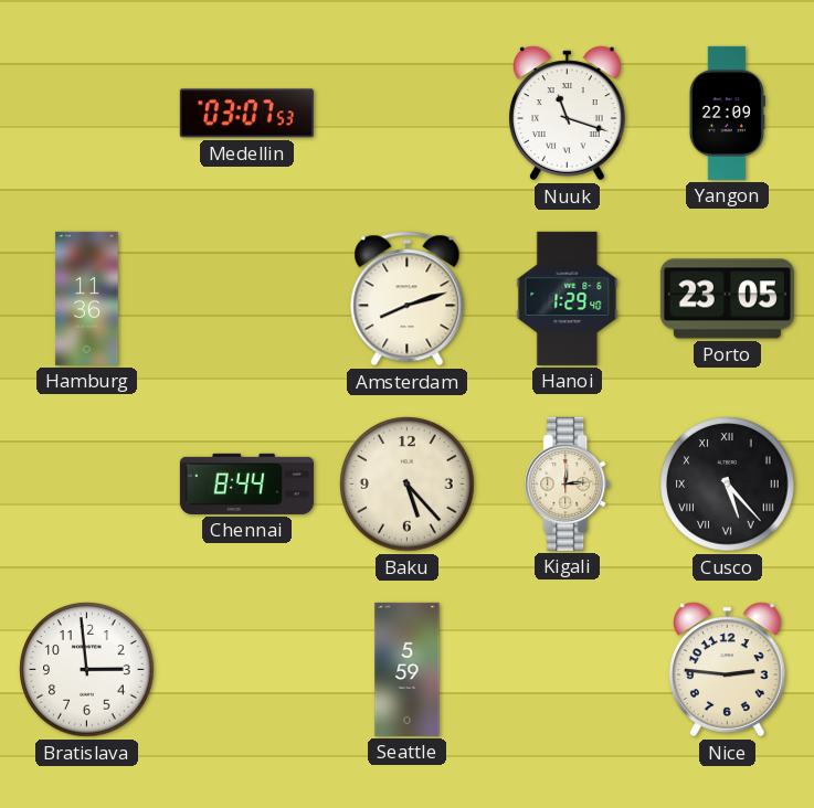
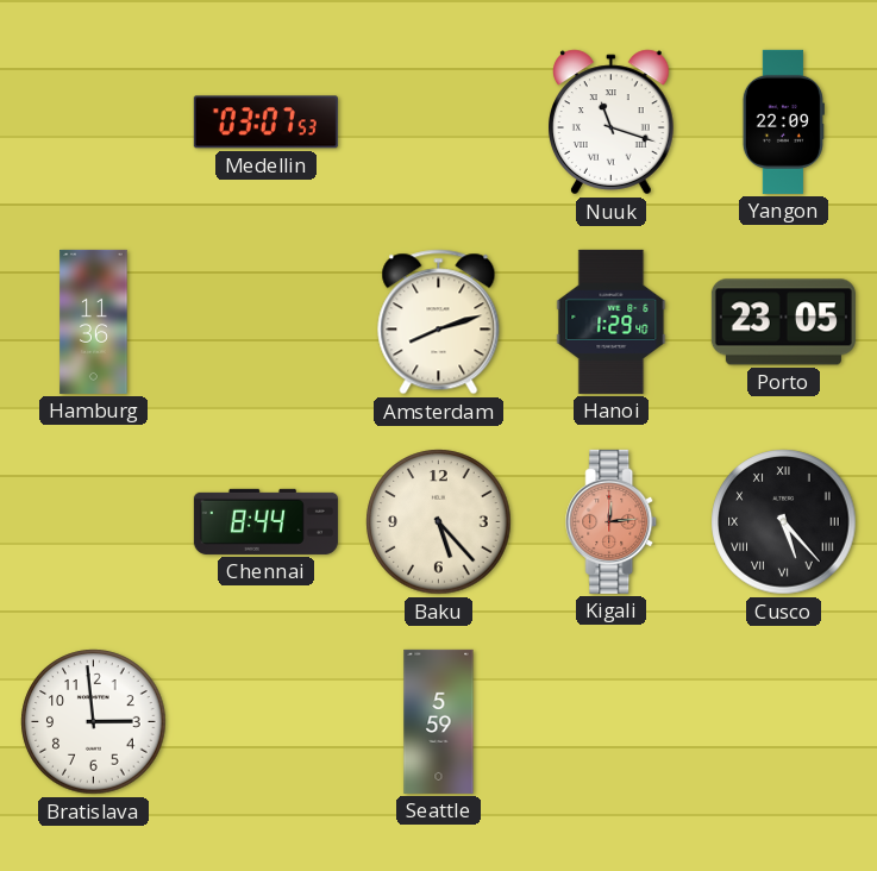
Kigali dial: cream -> salmon (612, 521)
Nice: 2:46 -> none (728, 670)
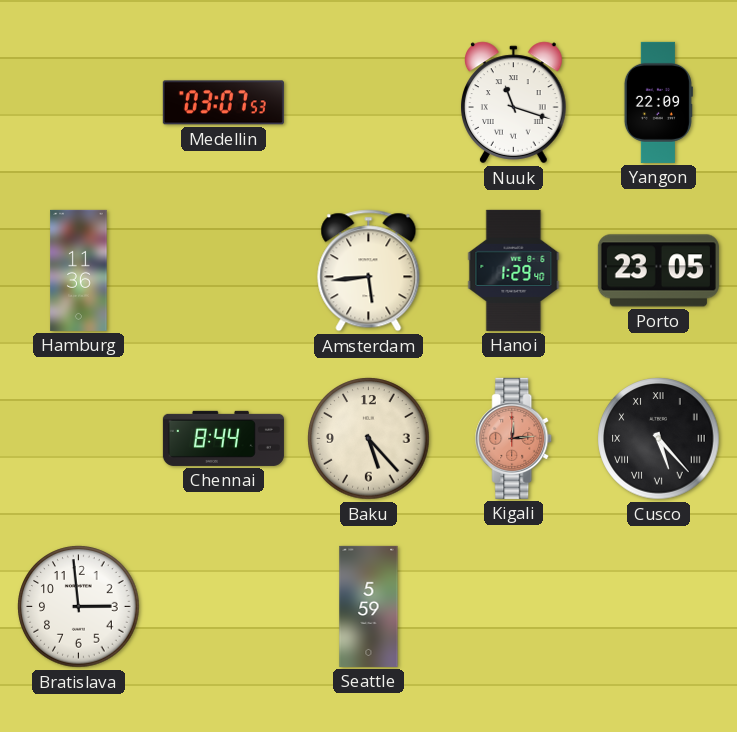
Amsterdam: 8:12 -> 5:44 (369, 271)
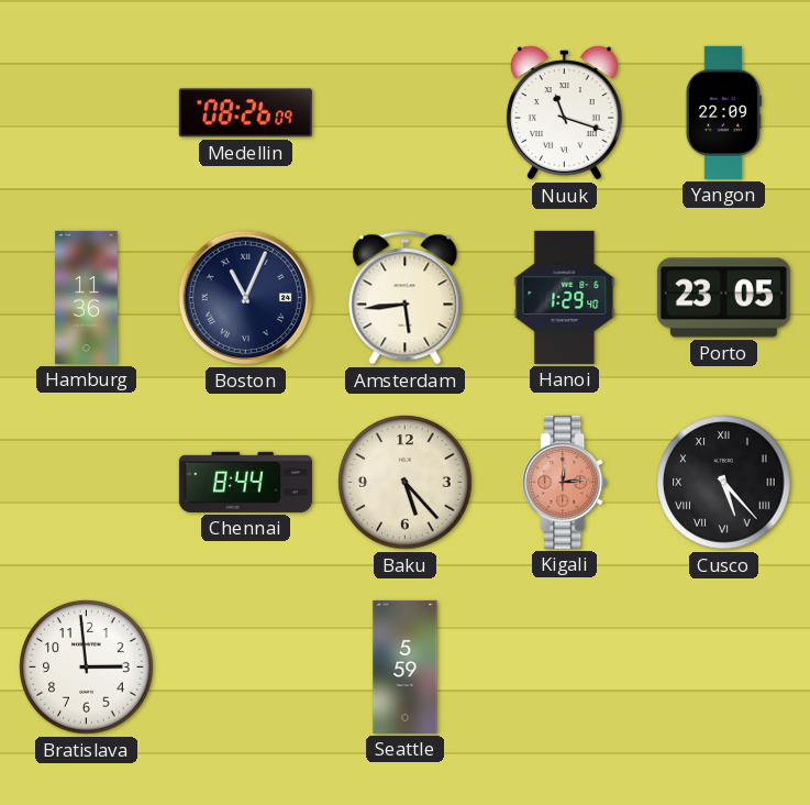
Medellin: 03:07 -> 08:26 (245, 113)
Boston: none -> 11:04 (246, 298)
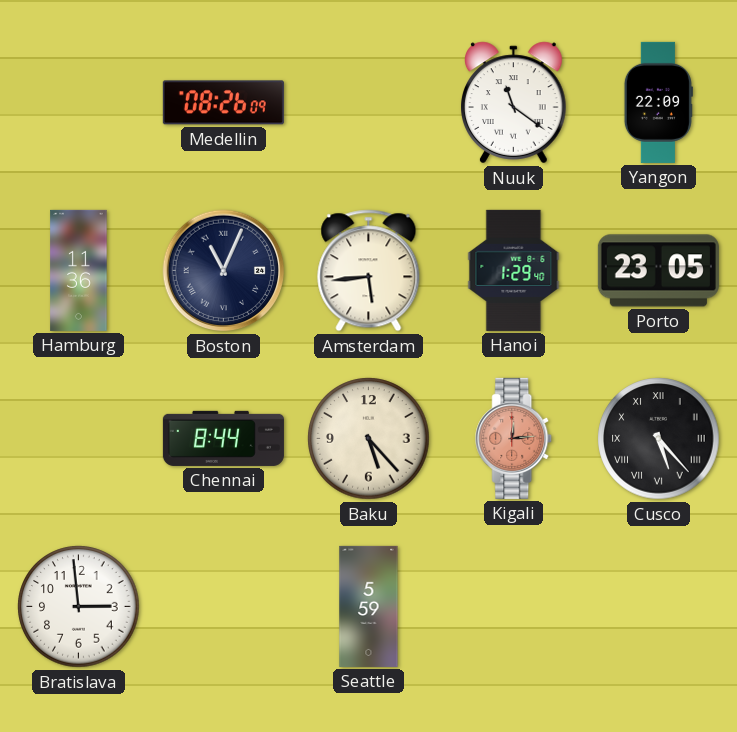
Nuuk: 11:18 -> 11:21 (514, 103)
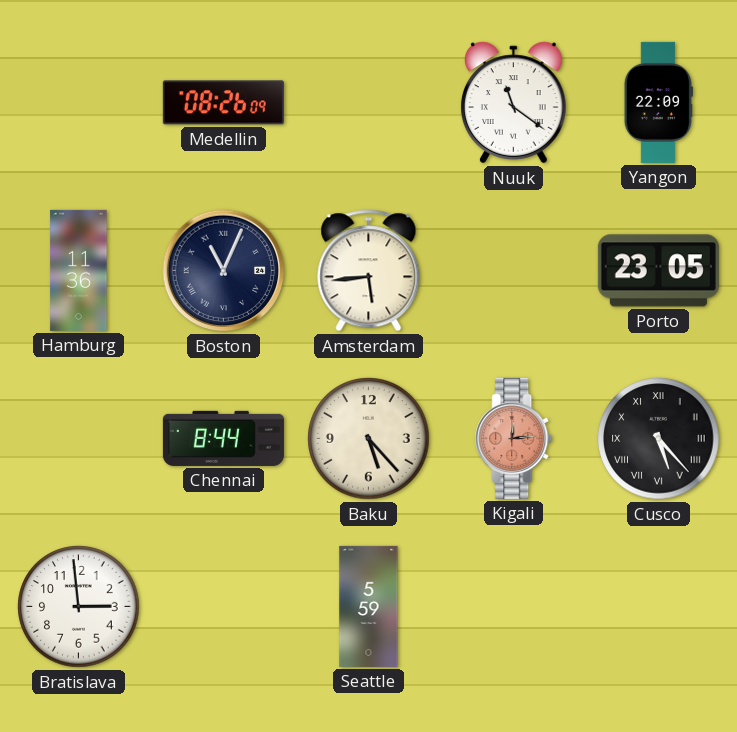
Hanoi: 1:29 -> none (514, 270)
